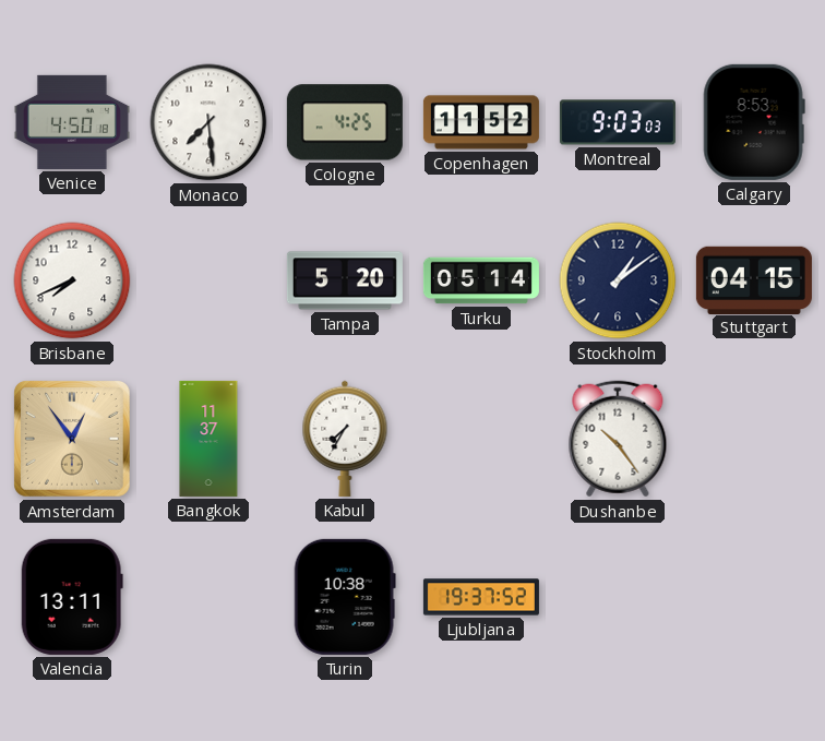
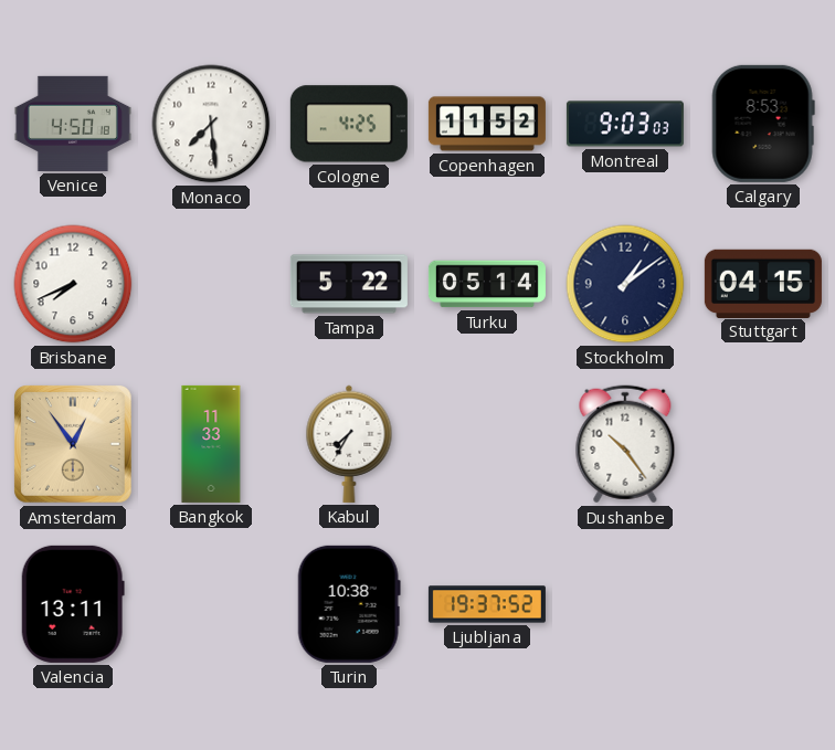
Tampa: 5:20 -> 5:22 (349, 284)
Bangkok: 11:37 -> 11:33 (211, 444)
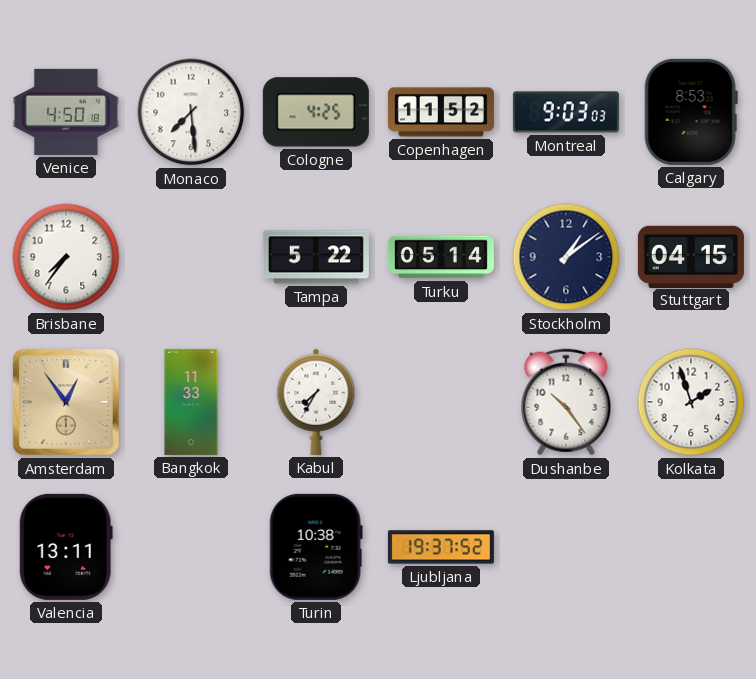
Brisbane: 7:41 -> 7:36 (66, 257)
Kolkata: none -> 1:57 (691, 402)
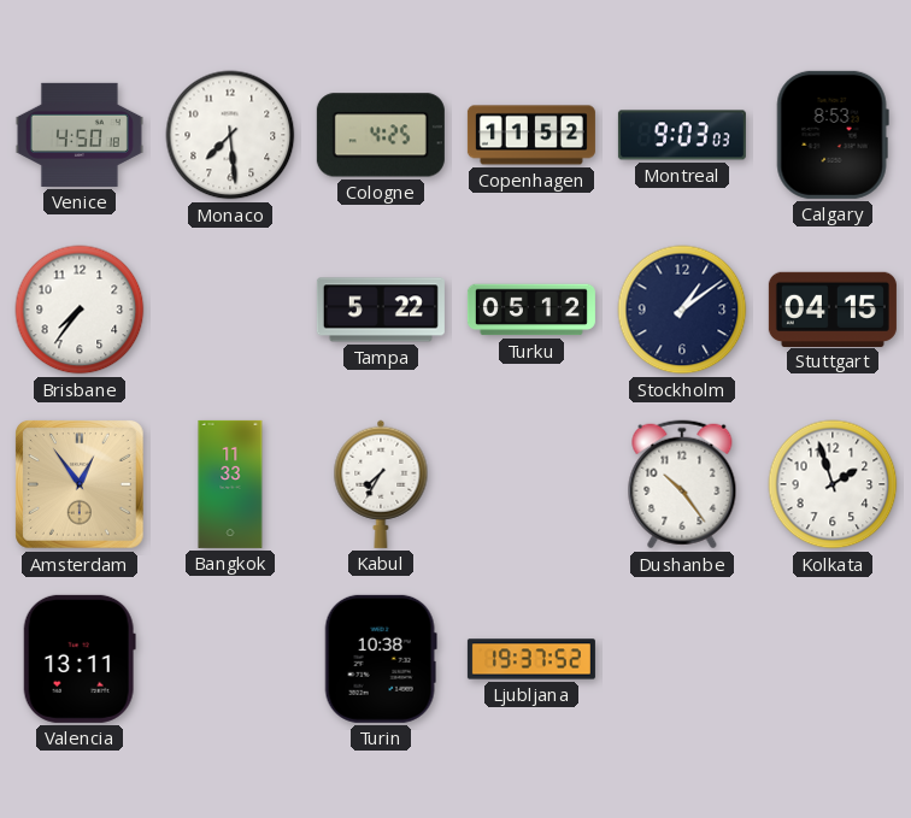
Turku: 05:14 -> 05:12 (531, 310)
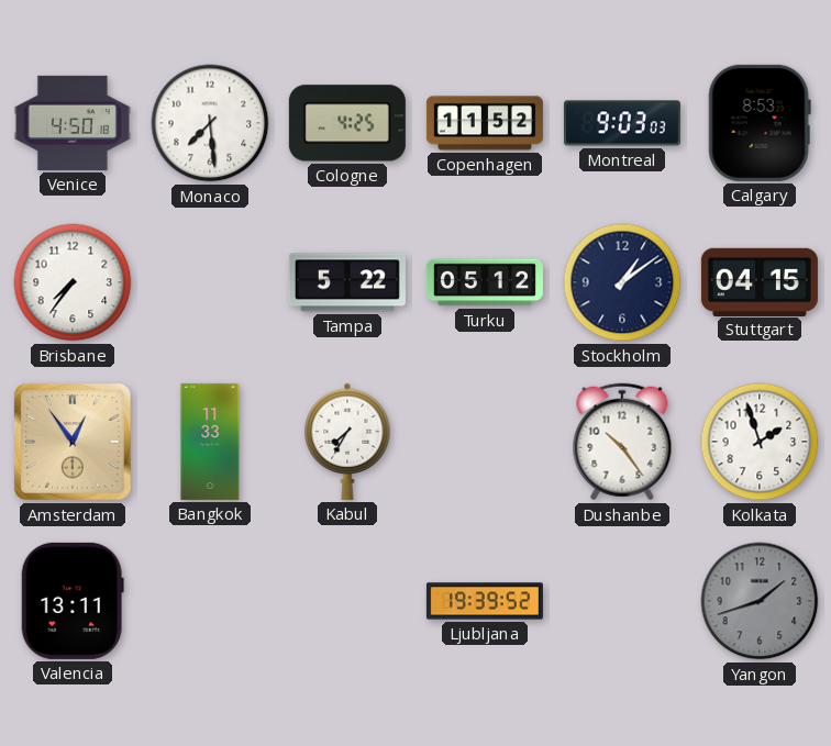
Turin: 10:38 -> none (381, 659)
Ljubljana: 19:37 -> 19:39 (485, 601)
Yangon: none -> 1:42 (760, 601)
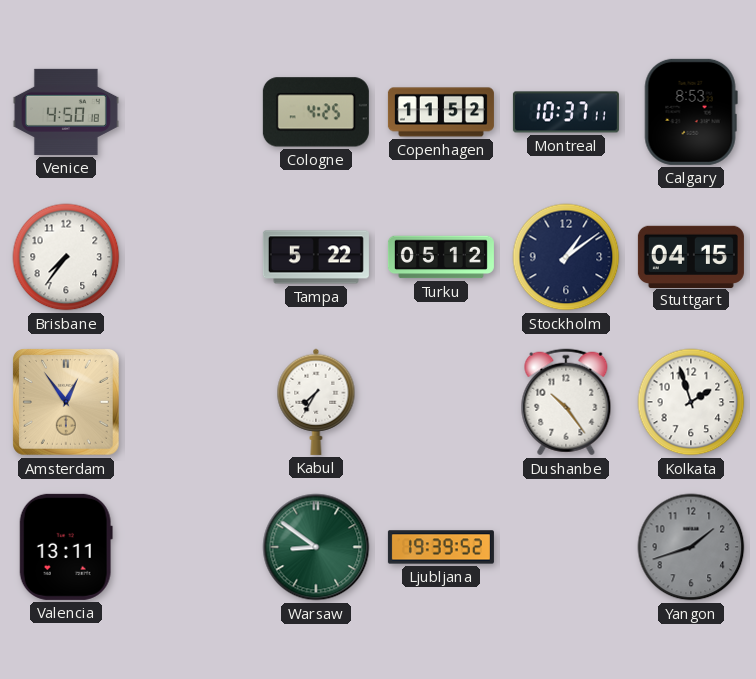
Monaco: 7:29 -> none (210, 123)
Montreal: 9:03 -> 10:37 (566, 112)
Bangkok: 11:33 -> none (210, 442)
Warsaw: none -> 8:51 (316, 547)
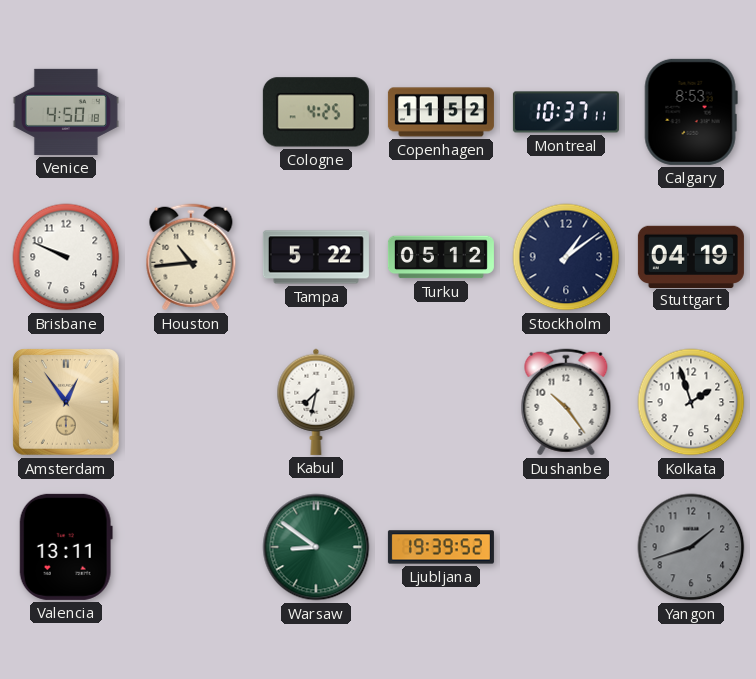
Brisbane: 7:36 -> 9:49 (66, 257)
Houston: none -> 10:44 (191, 257)
Stuttgart: 04:15 -> 04:19 (691, 256)
Kabul: 7:35 -> 7:32 (316, 402)
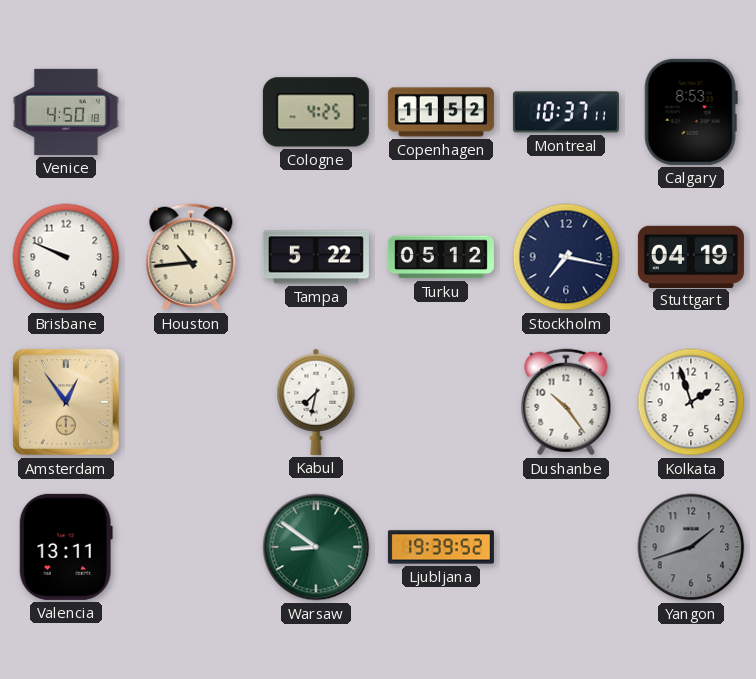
Stockholm: 1:09 -> 7:17 (566, 257)
